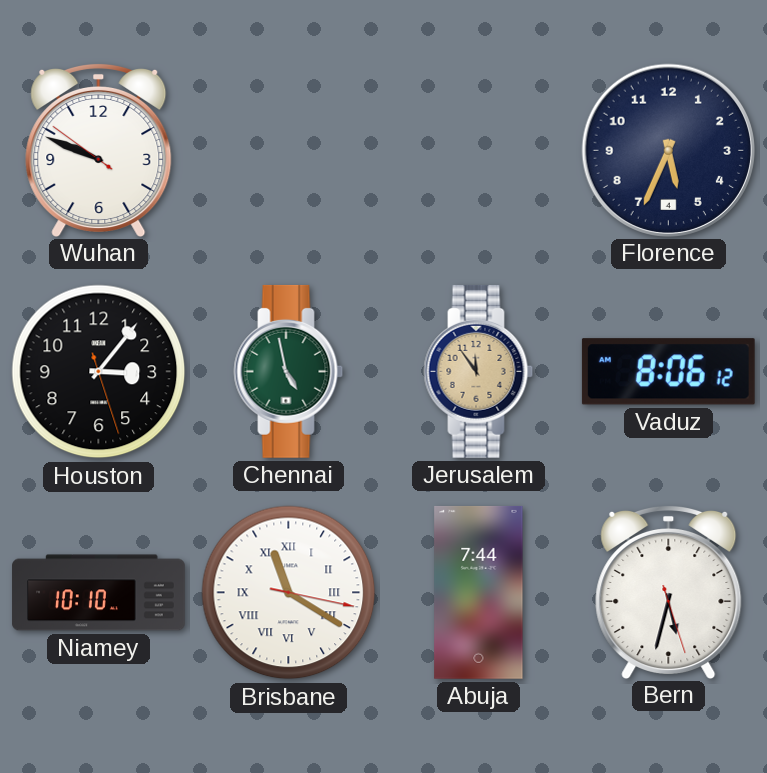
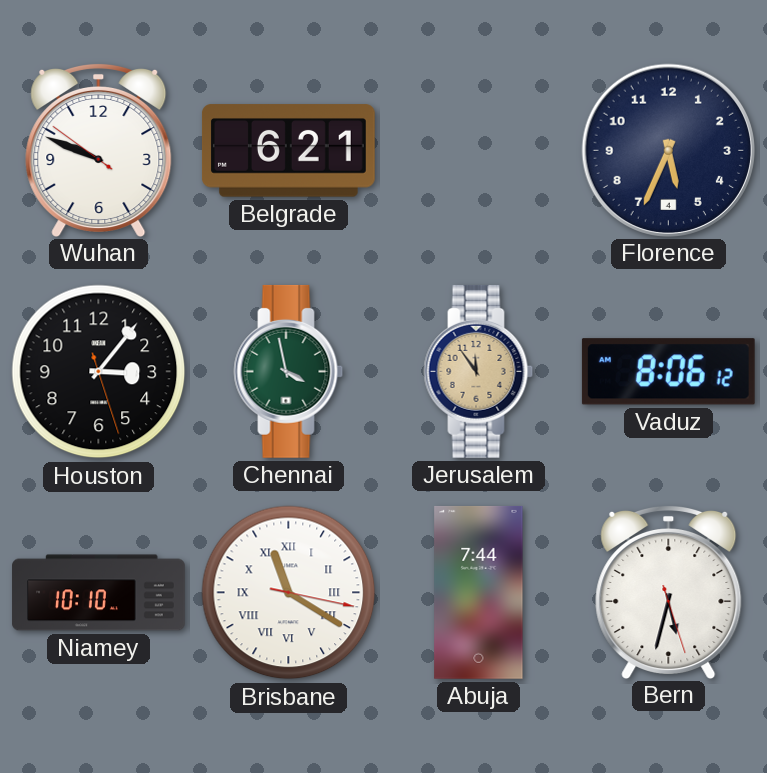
Belgrade: none -> 6:21 (288, 151)
Chennai: 4:58 -> 3:58 (289, 371)
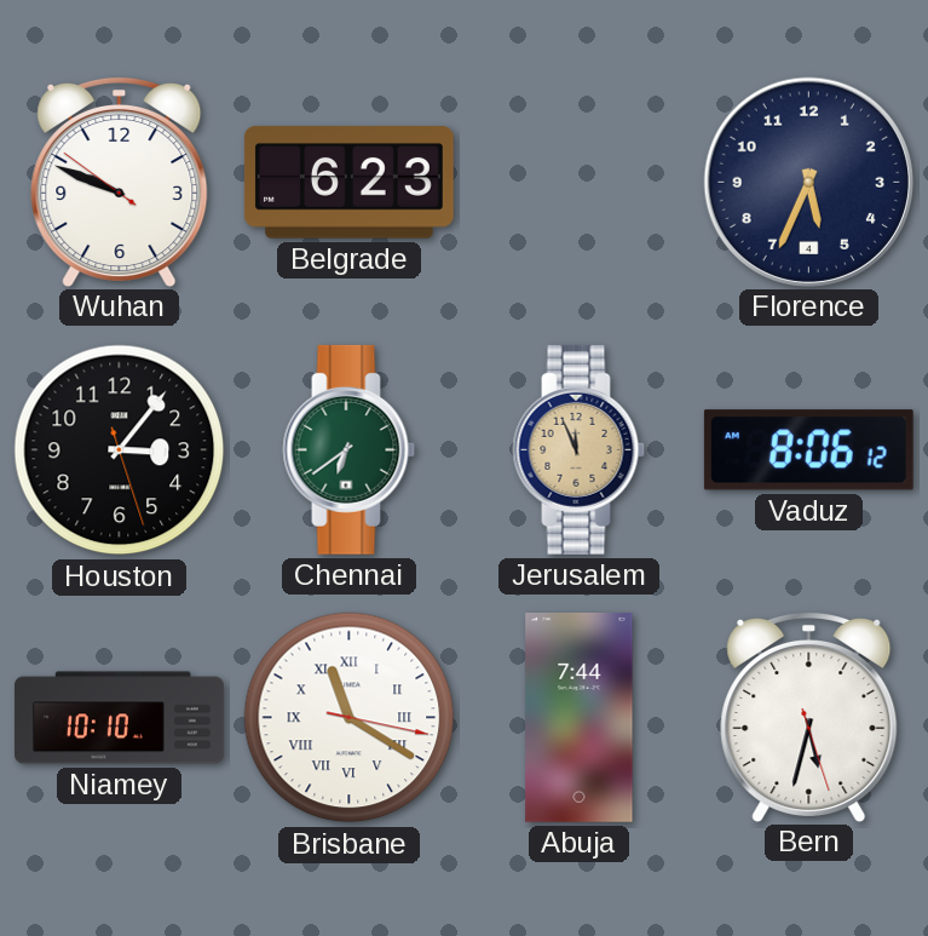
Belgrade: 6:21 -> 6:23 (348, 183)
Chennai: 3:58 -> 6:39 (350, 449)
Jerusalem: 11:54 -> 11:56 (580, 449)
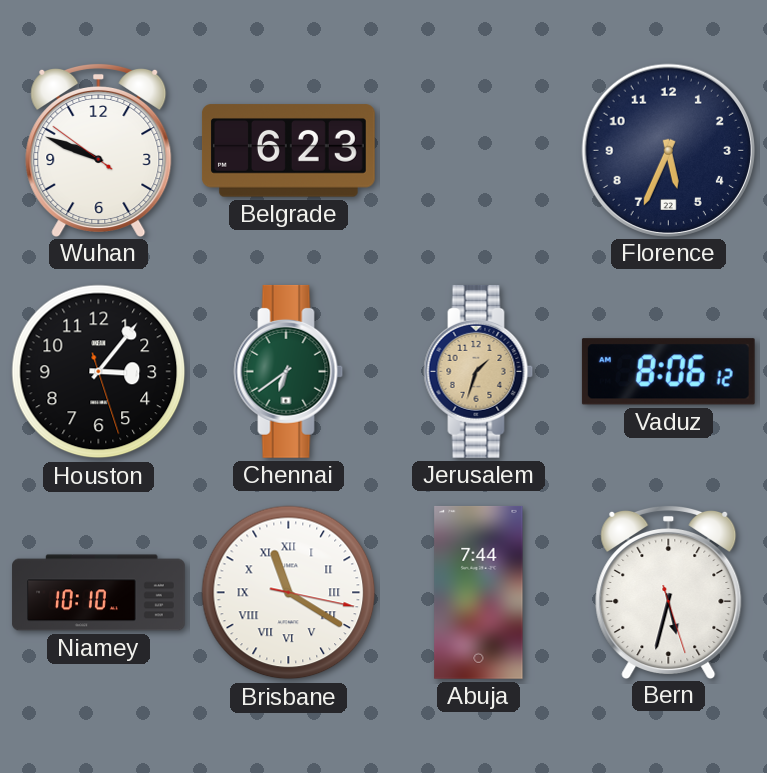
Florence date: 4 -> 22 (668, 150)
Jerusalem: 11:56 -> 1:33 (479, 371)
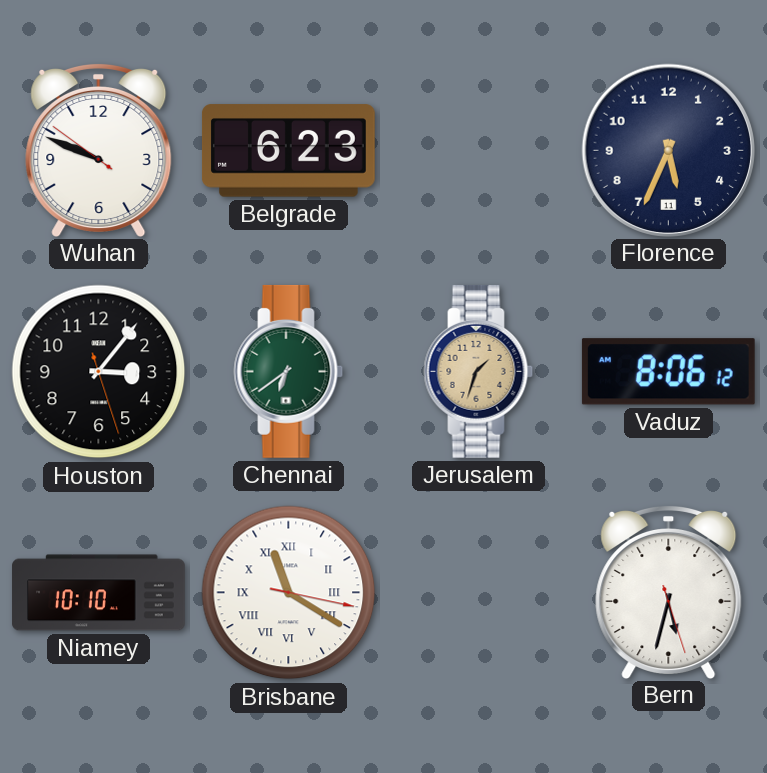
Florence date: 22 -> 11 (668, 150)
Abuja: 7:44 -> none (479, 592)
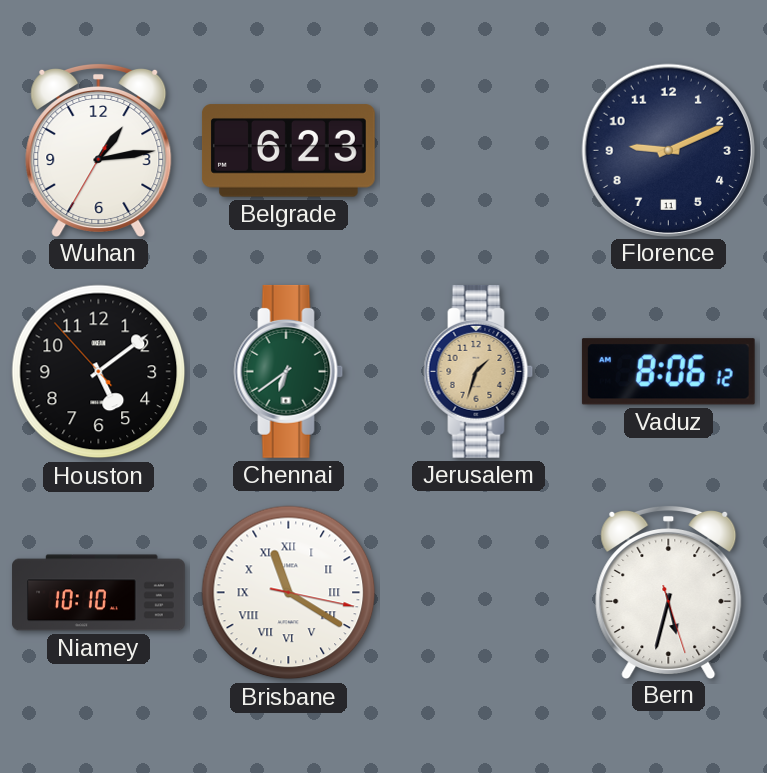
Wuhan: 9:48 -> 1:13 (99, 149)
Florence: 5:34 -> 9:11 (668, 150)
Houston: 3:06 -> 5:08 (99, 372)
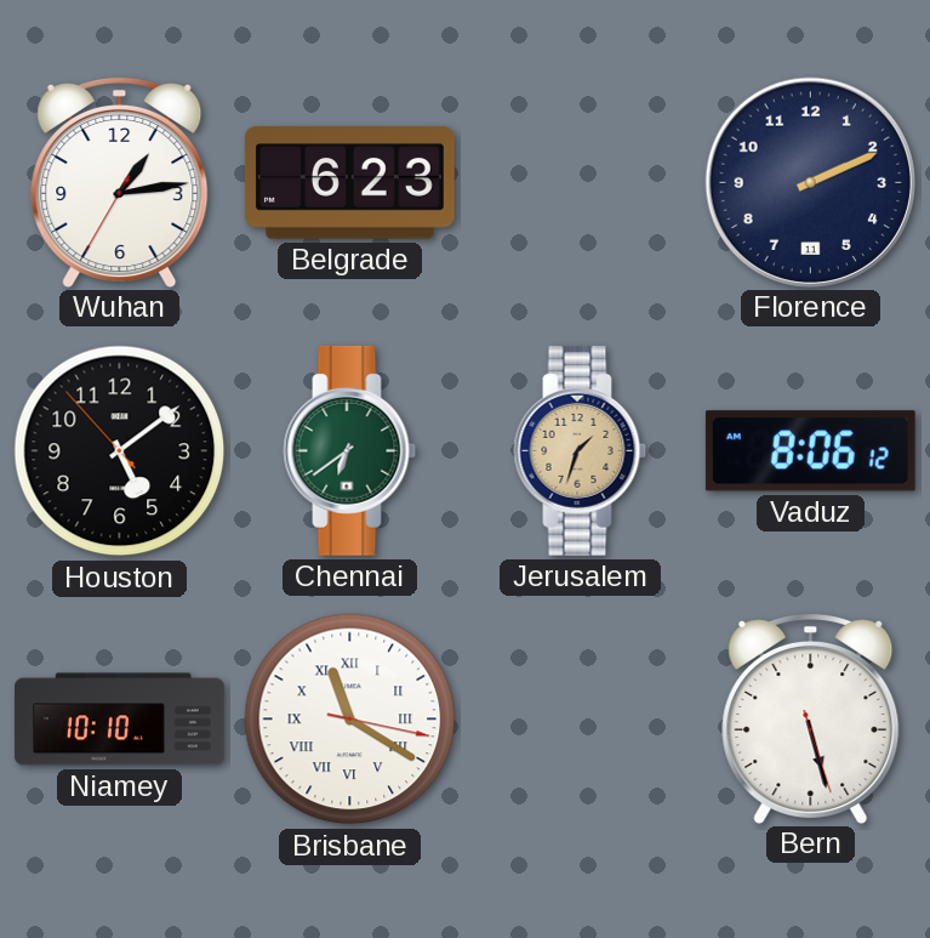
Florence: 9:11 -> 2:11 (810, 182)
Bern: 5:32 -> 5:27 (811, 717)
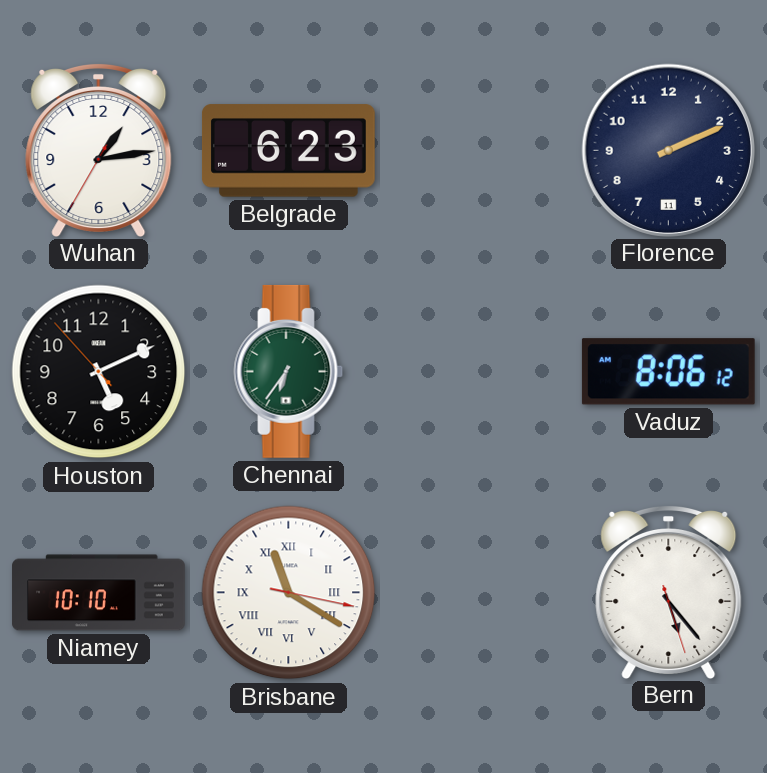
Houston: 5:08 -> 5:10 (99, 372)
Chennai: 6:39 -> 6:36 (289, 371)
Jerusalem: 1:33 -> none (581, 450)
Bern: 5:27 -> 5:23 (669, 591)
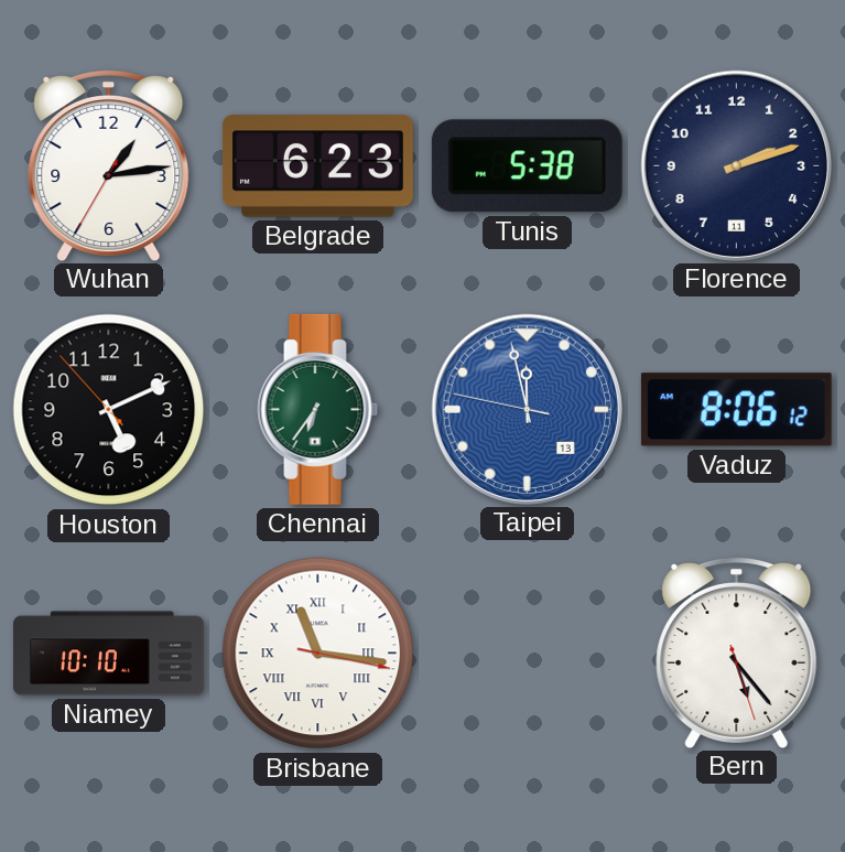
Tunis: none -> 5:38 (527, 166)
Florence: 2:11 -> 2:12 (736, 165)
Taipei: none -> 11:57 (527, 409)
Brisbane: 11:20 -> 11:16 (318, 654)
